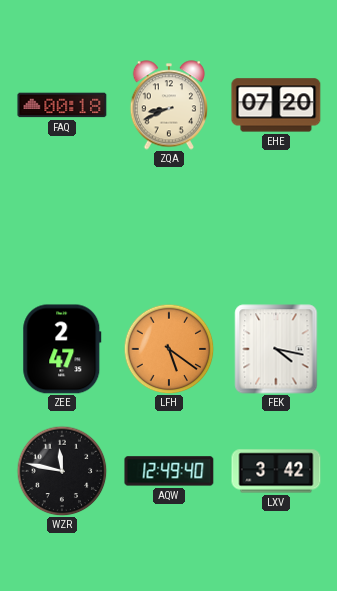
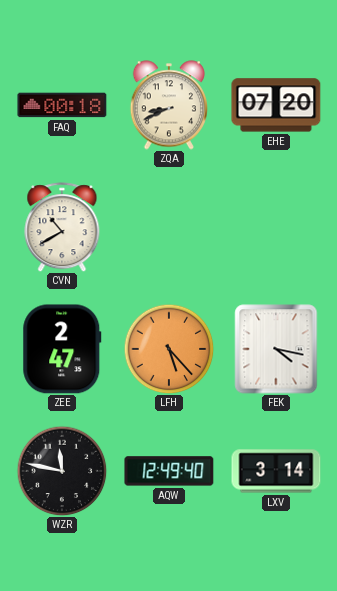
CVN: none -> 10:40 (62, 227)
LFH: 5:21 -> 5:23 (169, 349)
LXV: 3:42 -> 3:14 (276, 471)
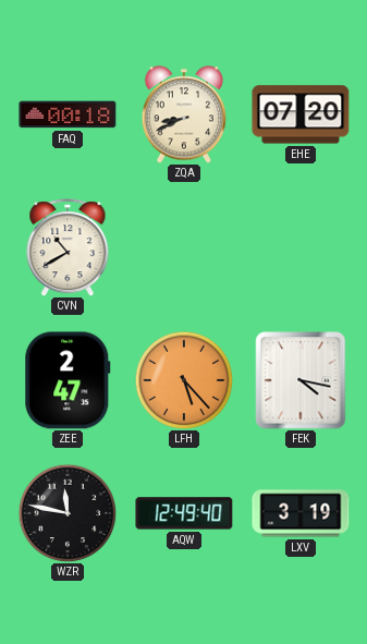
LXV: 3:14 -> 3:19 (301, 513)
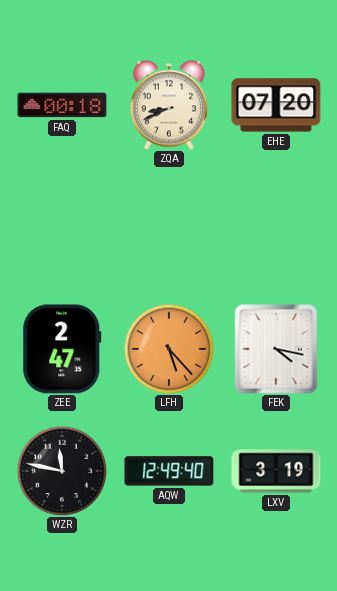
CVN: 10:40 -> none (68, 247)
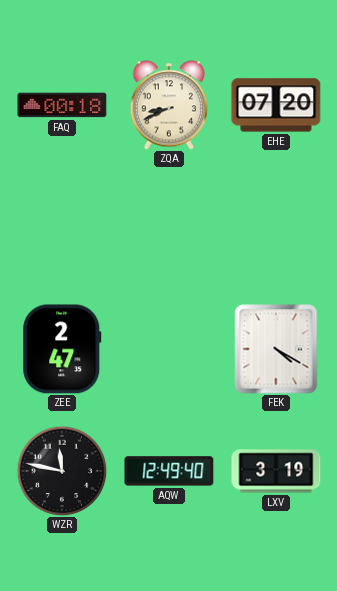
LFH: 5:23 -> none (169, 349)
FEK: 4:17 -> 4:20 (276, 349)
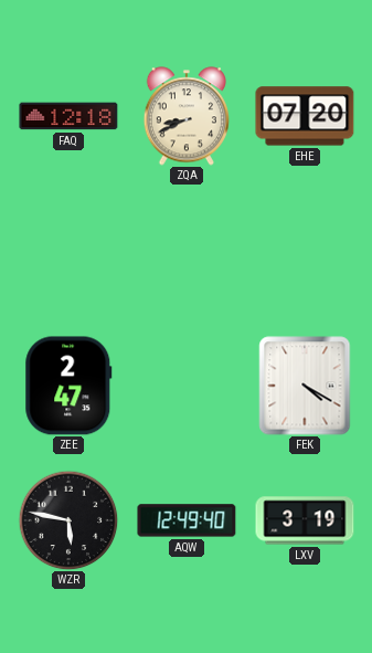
FAQ: 00:18 -> 12:18 (68, 116)
WZR: 11:47 -> 5:47 (68, 520)
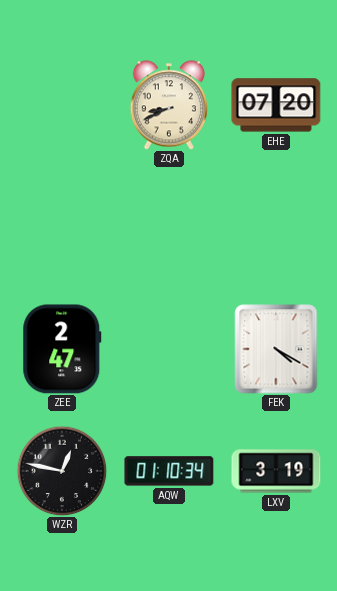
FAQ: 12:18 -> none (68, 116)
WZR: 5:47 -> 12:47 (62, 471)
AQW: 12:49 -> 01:10 (169, 471)
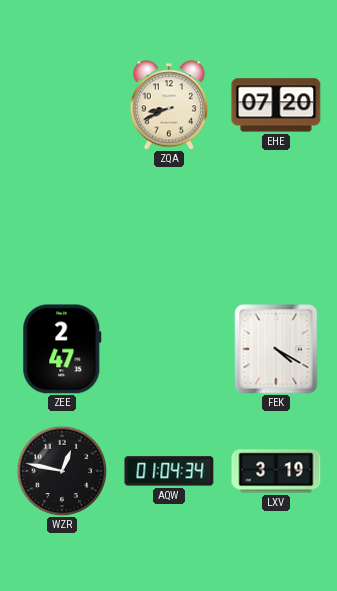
AQW: 01:10 -> 01:04 (169, 471)
